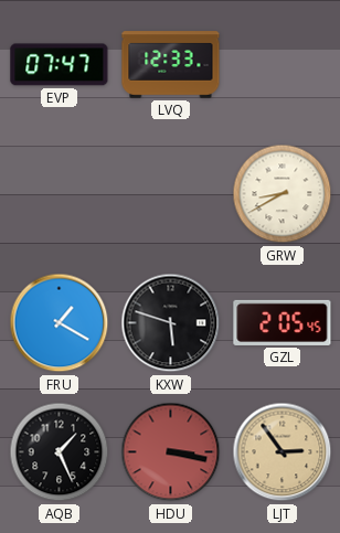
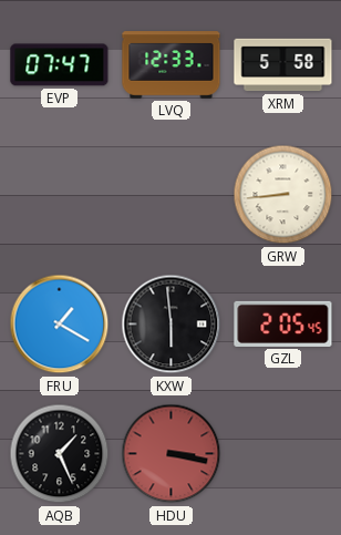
XRM: none -> 5:58 (283, 65)
GRW: 8:40 -> 8:44 (283, 195)
KXW: 5:48 -> 5:59 (172, 325)
LJT: 2:54 -> none (283, 452)
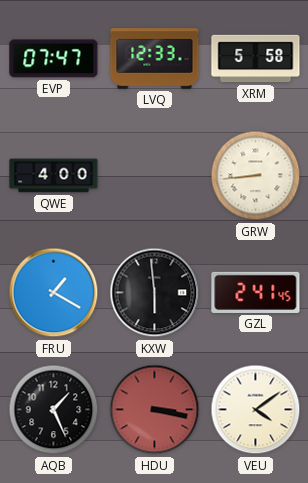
QWE: none -> 4:00 (54, 176)
GZL: 2:05 -> 2:41 (256, 292)
VEU: none -> 4:09 (256, 410)
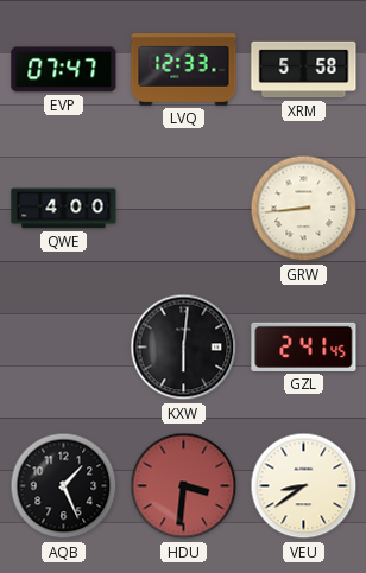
FRU: 1:20 -> none (54, 293)
KXW: 5:59 -> 6:01 (184, 348)
HDU: 3:17 -> 3:31 (184, 486)
VEU: 4:09 -> 8:39 (304, 486)
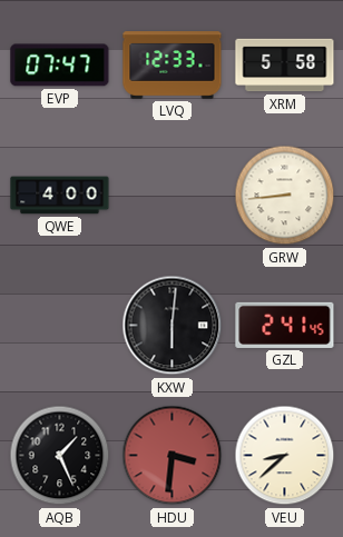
VEU: 8:39 -> 8:38 (285, 456)
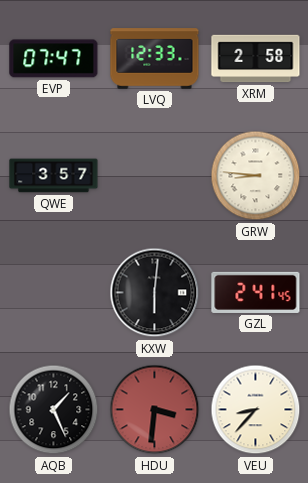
XRM: 5:58 -> 2:58 (256, 59)
QWE: 4:00 -> 3:57 (54, 176)
GRW: 8:44 -> 8:46 (256, 176)
VEU: 8:38 -> 8:37 (256, 410)
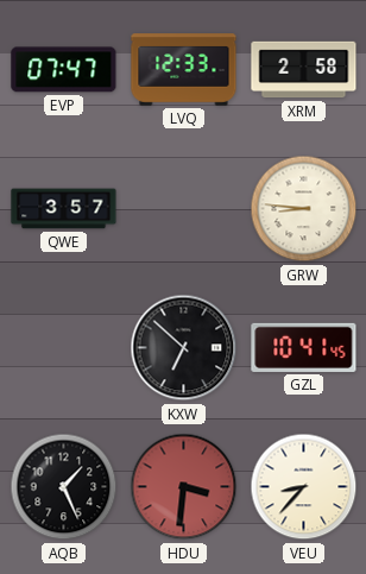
KXW: 6:01 -> 6:52 (184, 348)
GZL: 2:41 -> 10:41 (304, 347)
